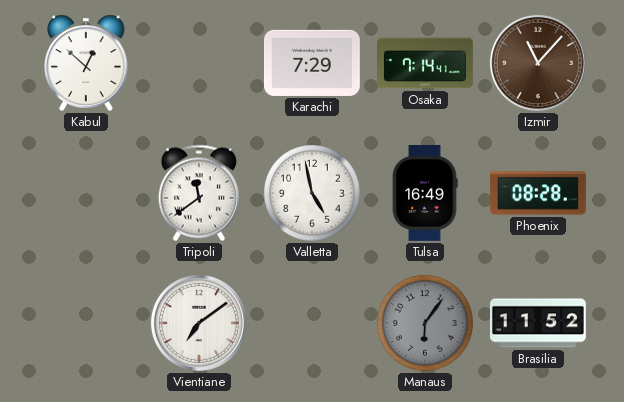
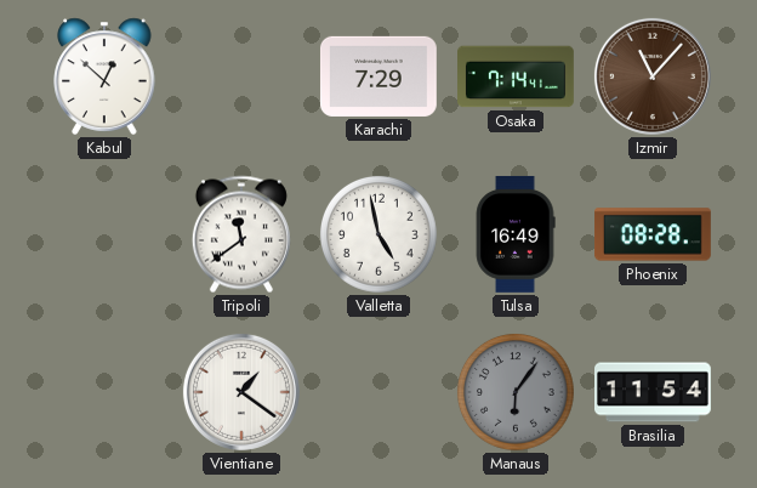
Vientiane: 7:09 -> 1:21 (241, 392)
Brasilia: 11:52 -> 11:54 (654, 392)
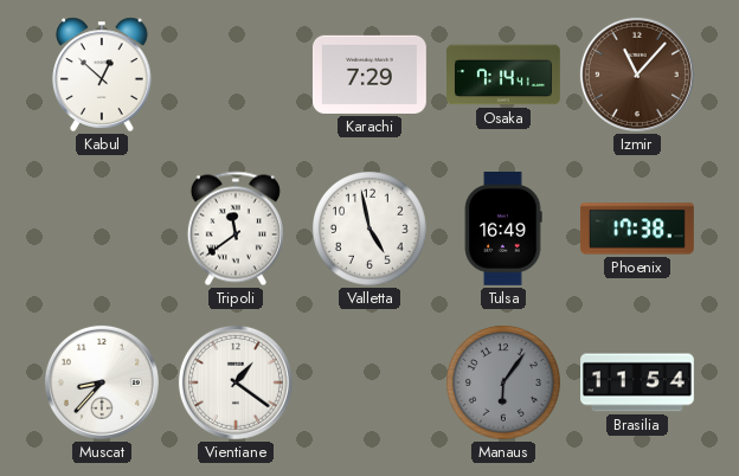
Phoenix: 08:28 -> 17:38 (638, 229)
Muscat: none -> 8:37 (102, 382)
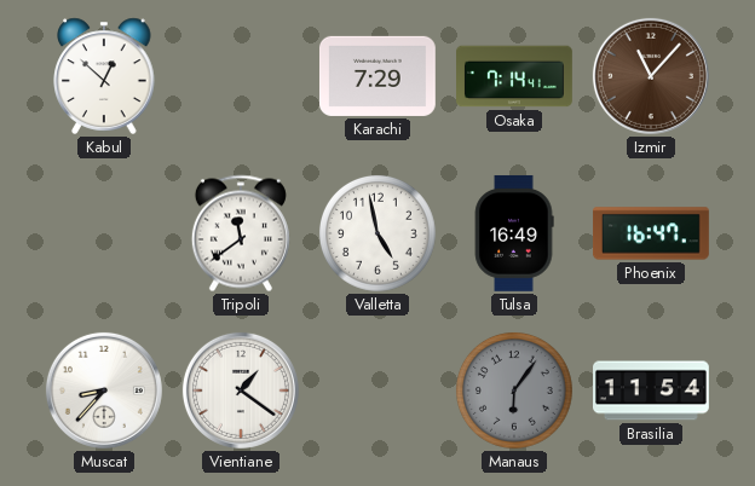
Phoenix: 17:38 -> 16:47 (652, 233)
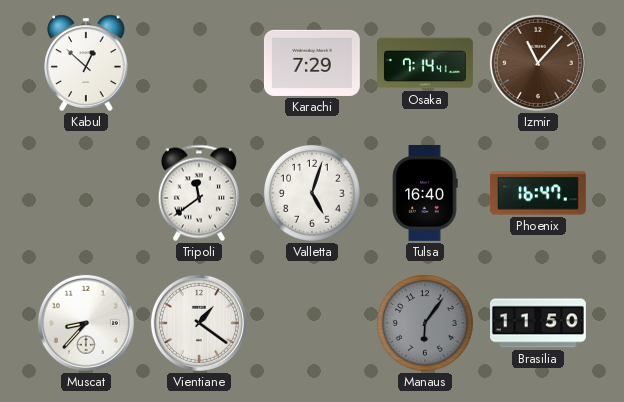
Valletta: 4:58 -> 5:03 (312, 193)
Tulsa: 16:49 -> 16:40 (425, 193)
Brasilia: 11:54 -> 11:50 (539, 323)
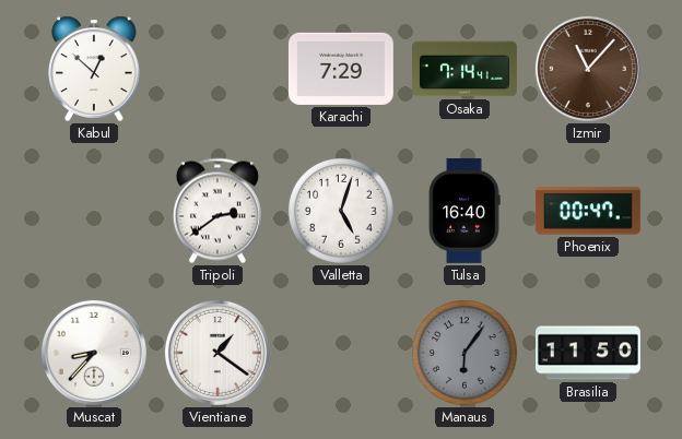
Tripoli: 11:39 -> 2:39 (217, 211)
Phoenix: 16:47 -> 00:47 (589, 211)
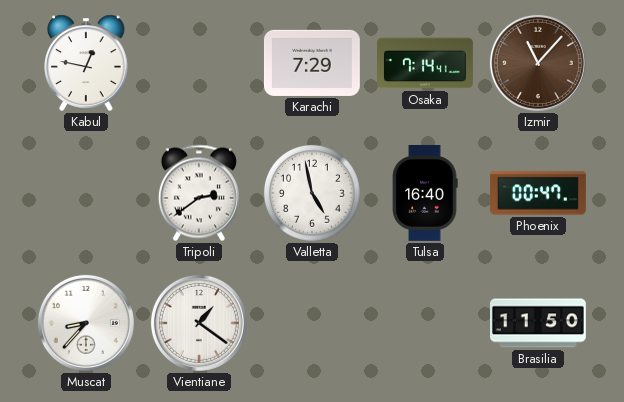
Kabul: 12:52 -> 12:47 (86, 63)
Valletta: 5:03 -> 4:58 (312, 193)
Manaus: 6:06 -> none (465, 353)
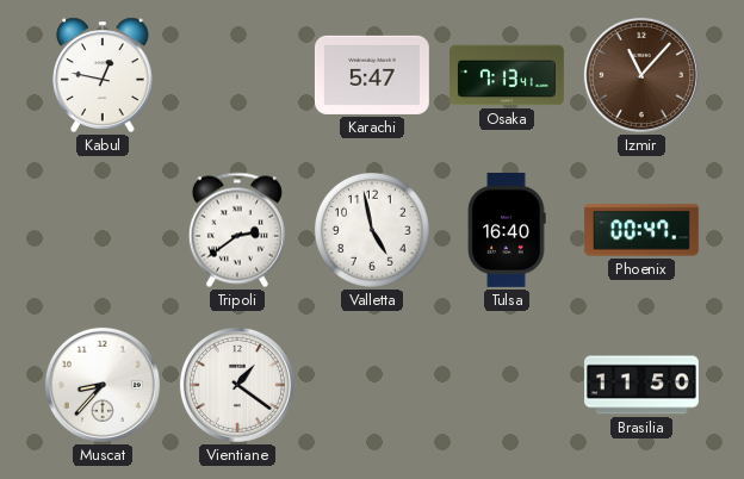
Karachi: 7:29 -> 5:47 (372, 75)
Osaka: 7:14 -> 7:13 (508, 75)
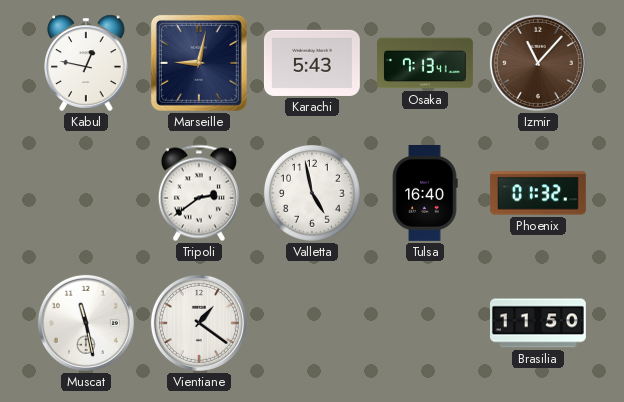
Marseille: none -> 9:02 (199, 63)
Karachi: 5:47 -> 5:43 (312, 63)
Phoenix: 00:47 -> 01:32 (539, 193)
Muscat: 8:37 -> 11:28 (86, 323)
